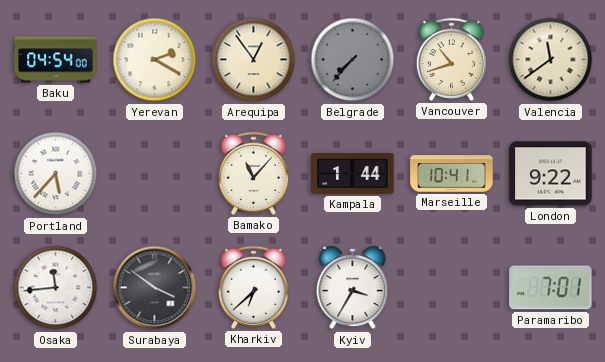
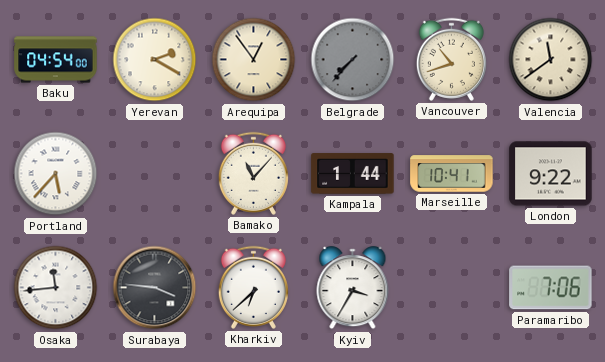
Surabaya: 3:51 -> 3:46 (155, 288)
Paramaribo: 7:01 -> 7:06 (551, 288)
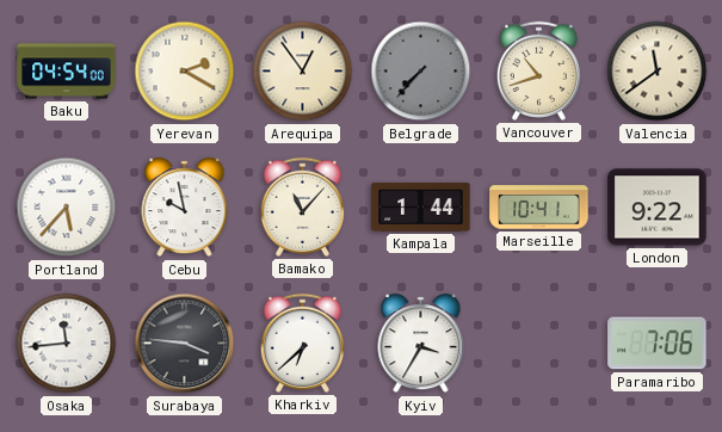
Cebu: none -> 9:58 (185, 208)
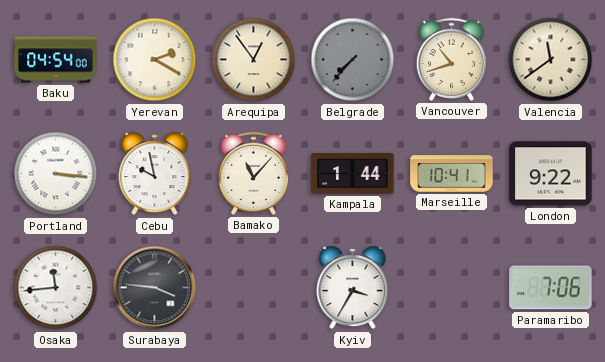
Portland: 5:37 -> 3:16 (56, 174)
Kharkiv: 6:38 -> none (302, 342)
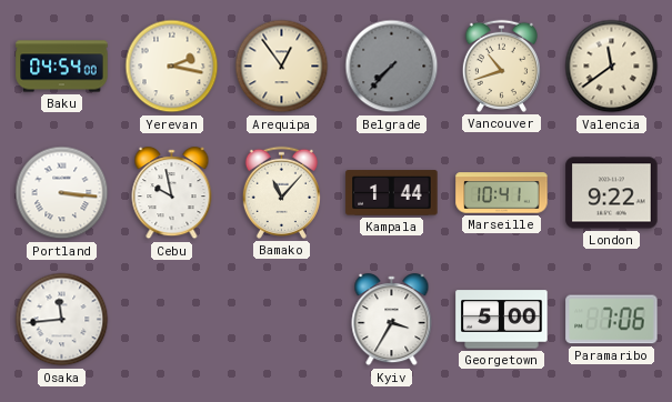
Yerevan: 2:20 -> 2:17 (172, 67)
Surabaya: 3:46 -> none (155, 288)
Georgetown: none -> 5:00 (502, 320)
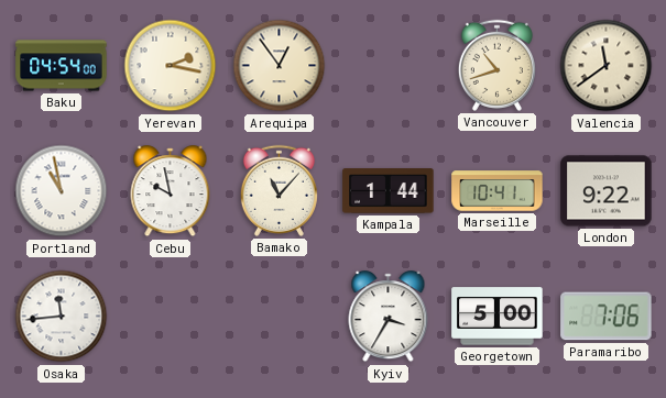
Belgrade: 7:37 -> none (392, 67)
Portland: 3:16 -> 10:58 (62, 191)
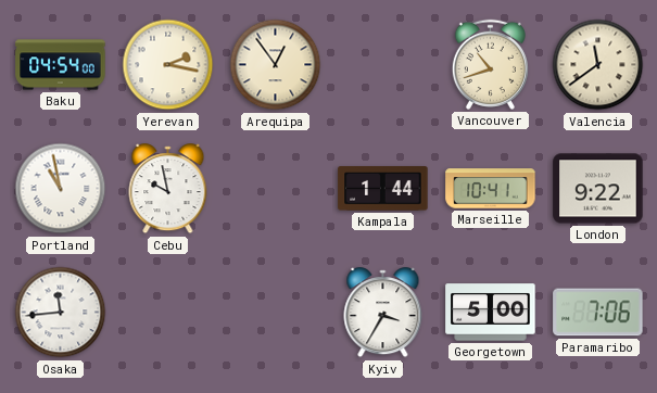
Bamako: 11:07 -> none (279, 190)
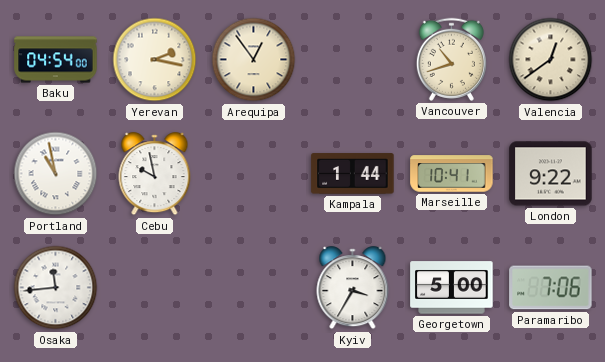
Valencia: 11:39 -> 12:39 (551, 60)
